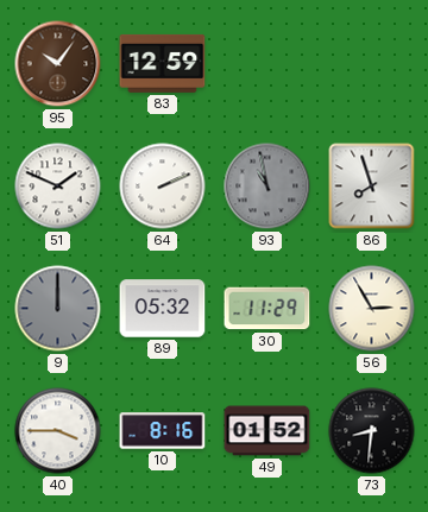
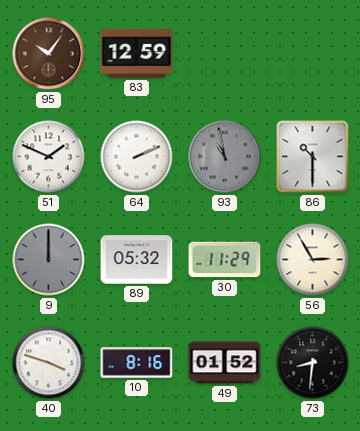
86: 7:57 -> 10:30 (313, 157)
40: 3:45 -> 3:48 (49, 363)
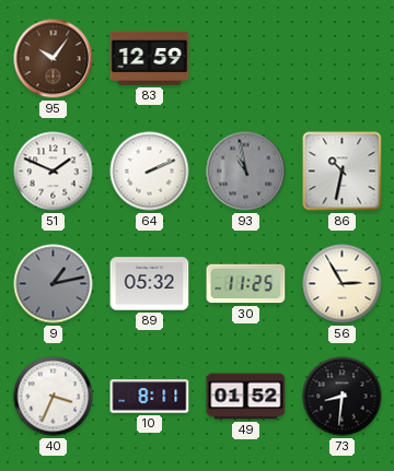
86: 10:30 -> 10:32 (343, 172)
9: 12:00 -> 1:13 (54, 284)
30: 11:29 -> 11:25 (246, 284)
40: 3:48 -> 3:34 (54, 397)
10: 8:16 -> 8:11 (150, 397)
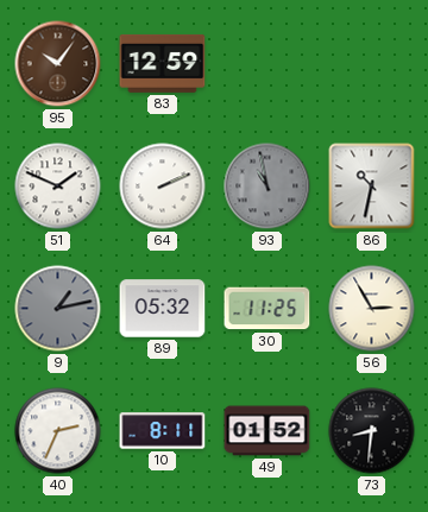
40: 3:34 -> 2:34 (58, 431)
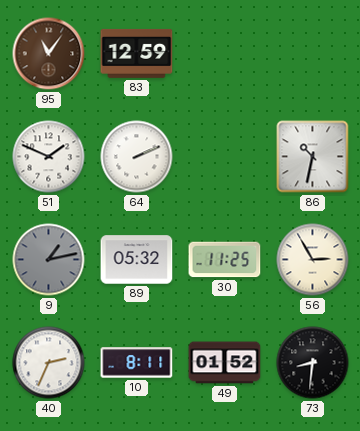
95: 10:06 -> 11:06 (49, 54)
93: 10:58 -> none (267, 187)
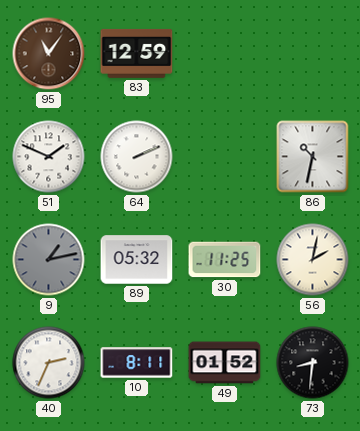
56: 2:55 -> 2:02 (313, 260)
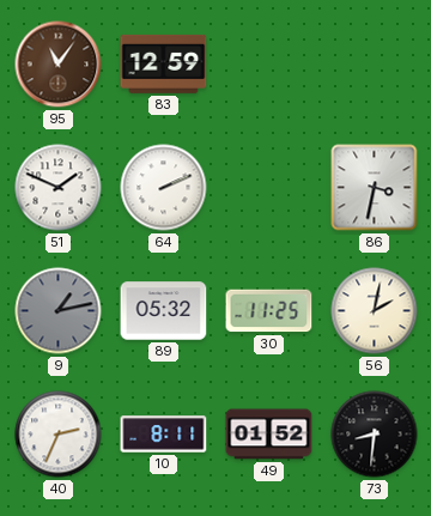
86: 10:32 -> 3:32 (375, 188)
